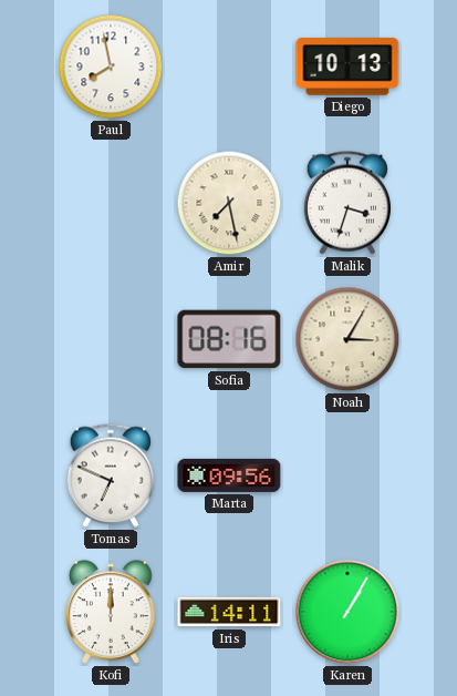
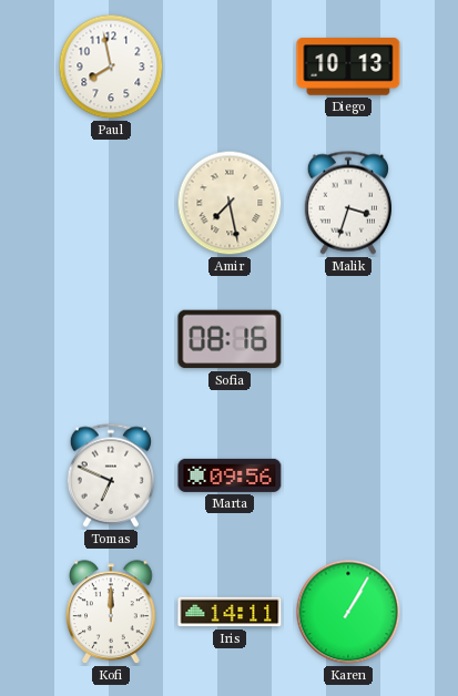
Noah: 3:05 -> none (347, 339)
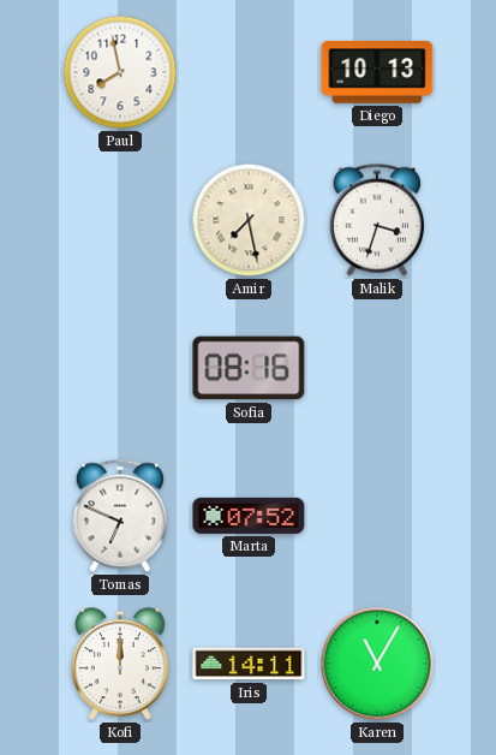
Marta: 09:56 -> 07:52 (249, 516)
Karen: 1:05 -> 11:05 (377, 664)
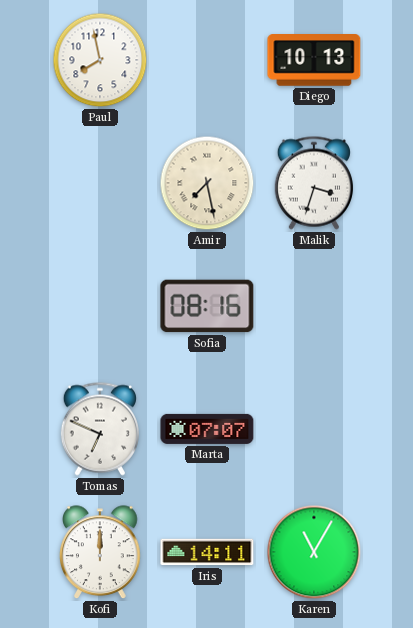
Marta: 07:52 -> 07:07 (207, 429)
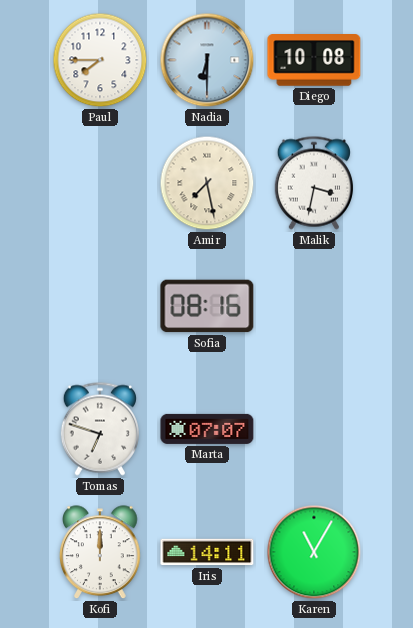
Paul: 7:58 -> 7:45 (100, 60)
Nadia: none -> 6:30 (207, 60)
Diego: 10:13 -> 10:08 (314, 60)
Malik: 3:33 -> 3:32 (314, 183)
Tomas: 6:49 -> 6:48 (100, 429)
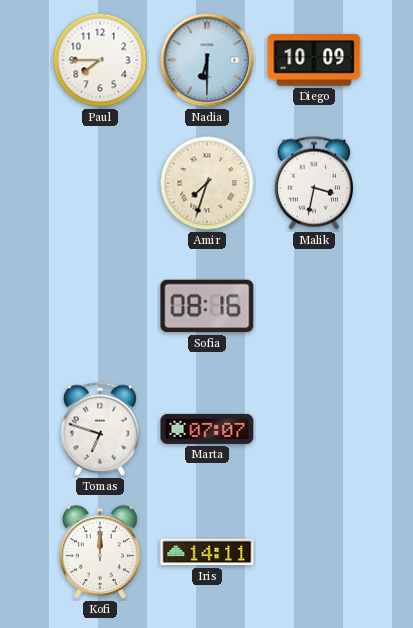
Diego: 10:08 -> 10:09 (314, 60)
Amir: 7:28 -> 7:33 (207, 183)
Karen: 11:05 -> none (314, 552)
